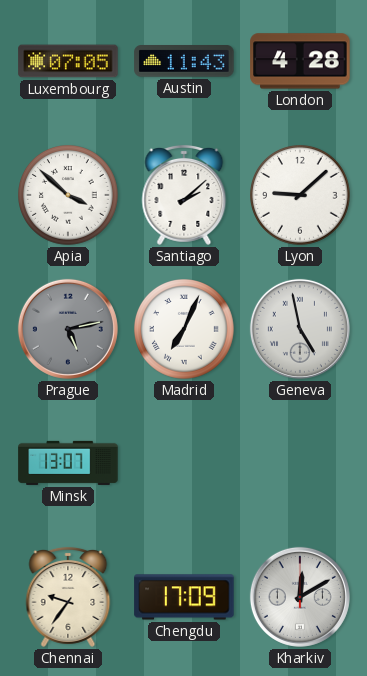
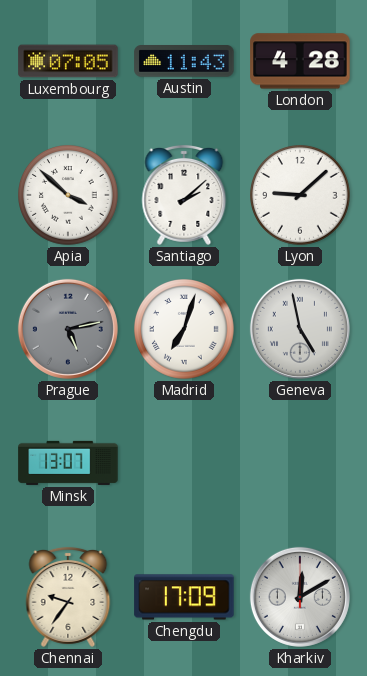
Madrid: 7:04 -> 7:03 (185, 330)
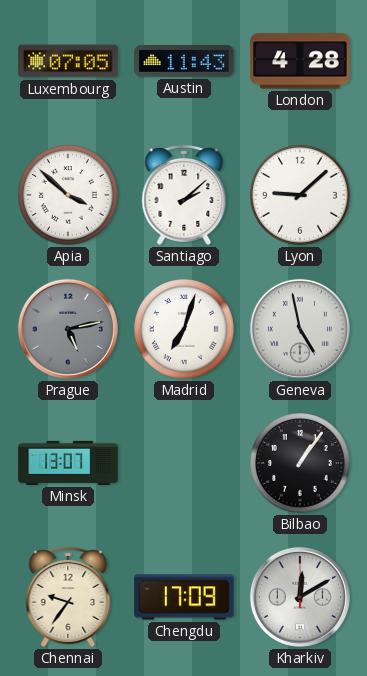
Bilbao: none -> 1:06 (301, 464)
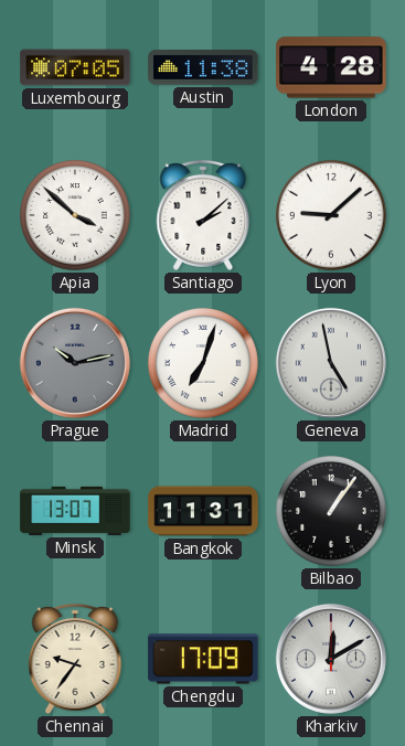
Austin: 11:43 -> 11:38 (203, 67)
Prague: 5:13 -> 10:13 (75, 363)
Bangkok: none -> 11:31 (203, 511)
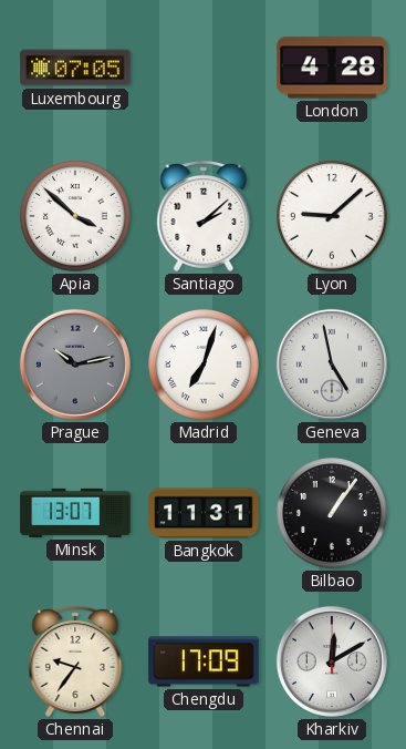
Austin: 11:38 -> none (203, 67)
